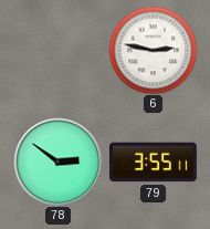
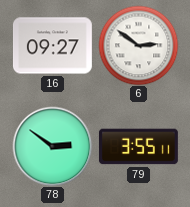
16: none -> 09:27 (52, 46)
6: 2:47 -> 2:51 (138, 45)
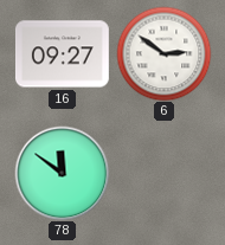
78: 2:51 -> 11:51 (62, 173)
79: 3:55 -> none (138, 147)
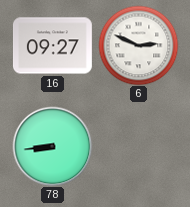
6: 2:51 -> 2:49 (138, 45)
78: 11:51 -> 8:44 (52, 146)
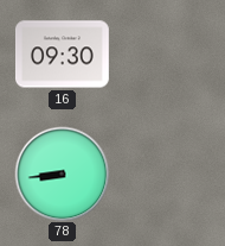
16: 09:27 -> 09:30 (62, 55)
6: 2:49 -> none (138, 45)
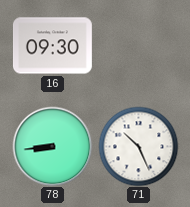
71: none -> 10:26 (138, 146)
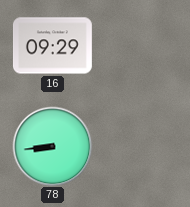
16: 09:30 -> 09:29 (52, 46)
71: 10:26 -> none (138, 146)
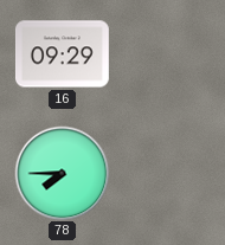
78: 8:44 -> 7:45 (62, 173)
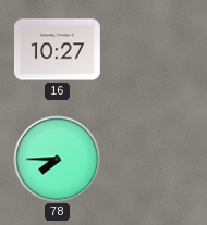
16: 09:29 -> 10:27 (57, 50)
